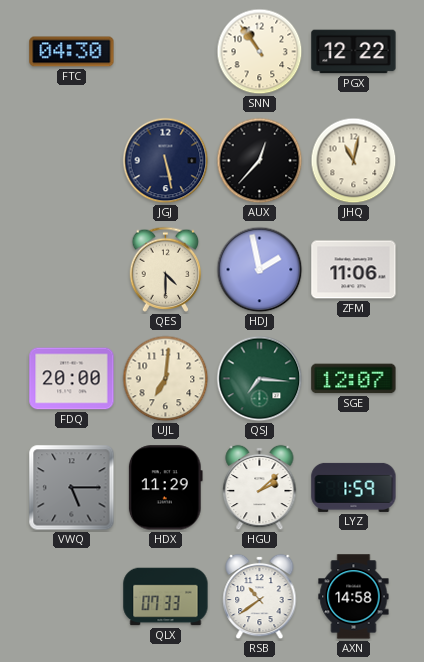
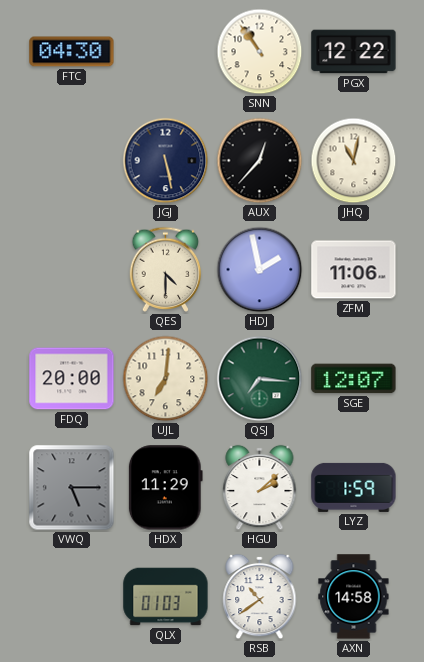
QLX: 07:33 -> 01:03 (166, 597)
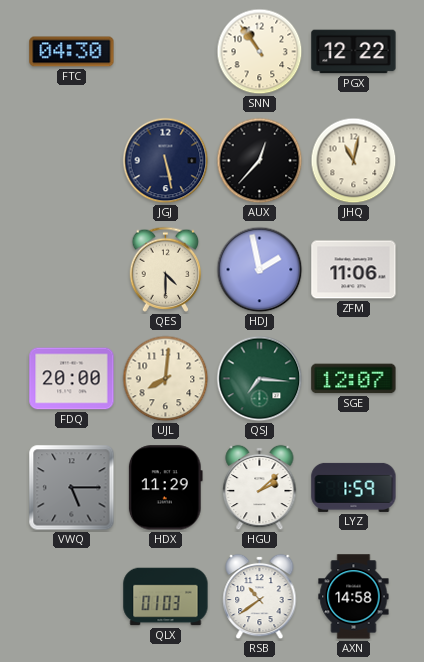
UJL: 7:01 -> 8:01 (166, 379)
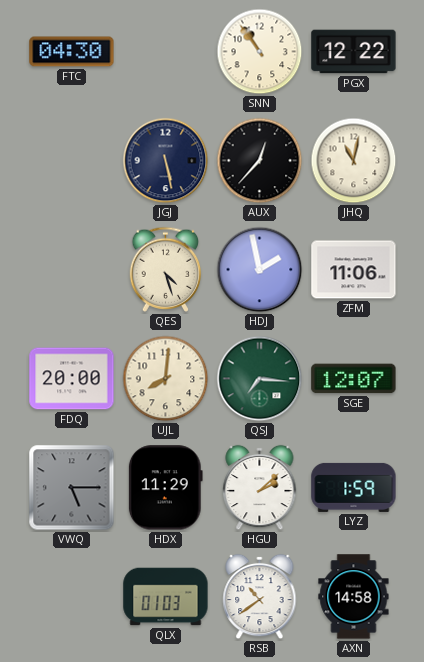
QES: 4:30 -> 4:27 (166, 269)
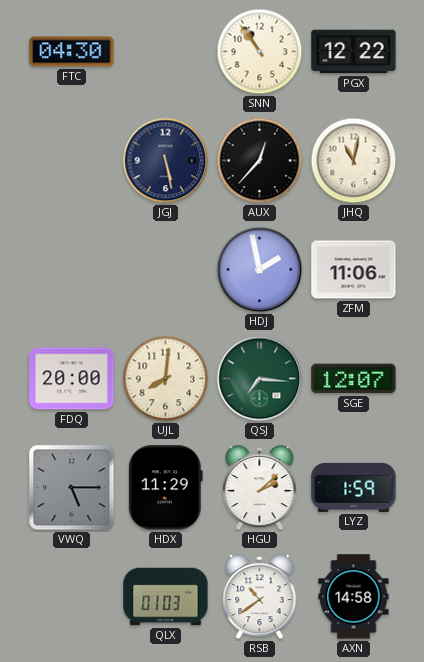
QES: 4:27 -> none (166, 269)
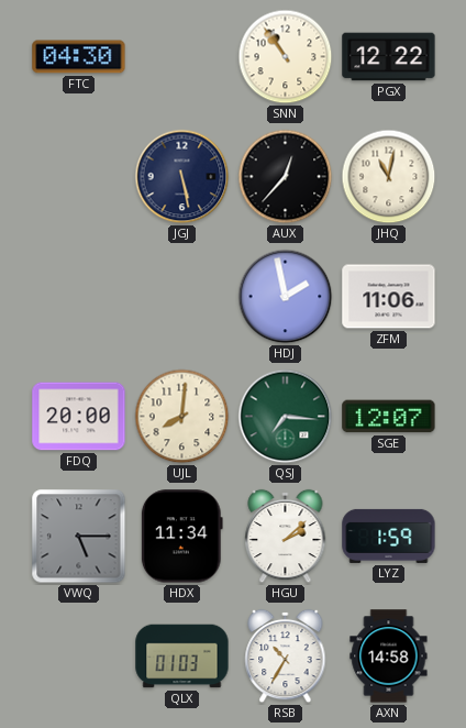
HDX: 11:29 -> 11:34 (181, 537)
RSB: 10:39 -> 10:35 (286, 657)
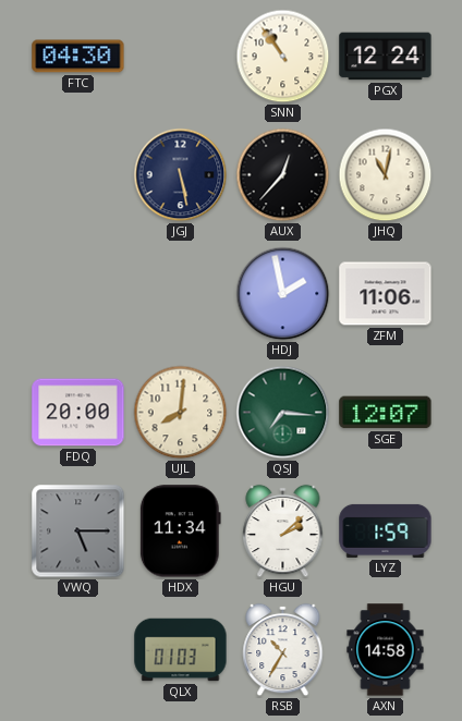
PGX: 12:22 -> 12:24 (386, 57)
